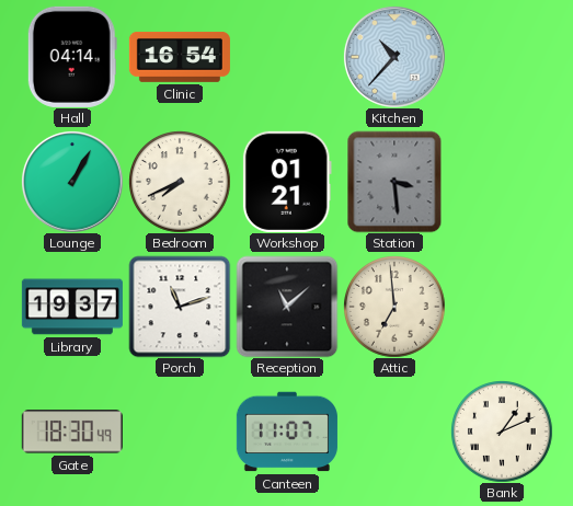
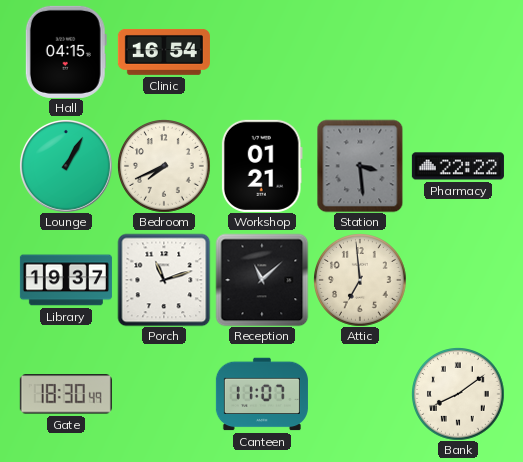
Hall: 04:14 -> 04:15 (66, 52)
Kitchen: 10:37 -> none (394, 57)
Pharmacy: none -> 22:22 (458, 166)
Bank: 1:11 -> 8:09 (458, 394)
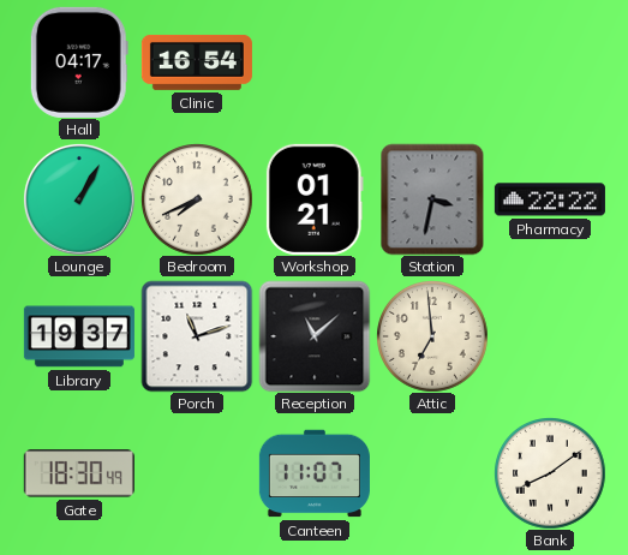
Hall: 04:15 -> 04:17 (79, 62)
Station: 3:29 -> 3:32 (432, 199)
